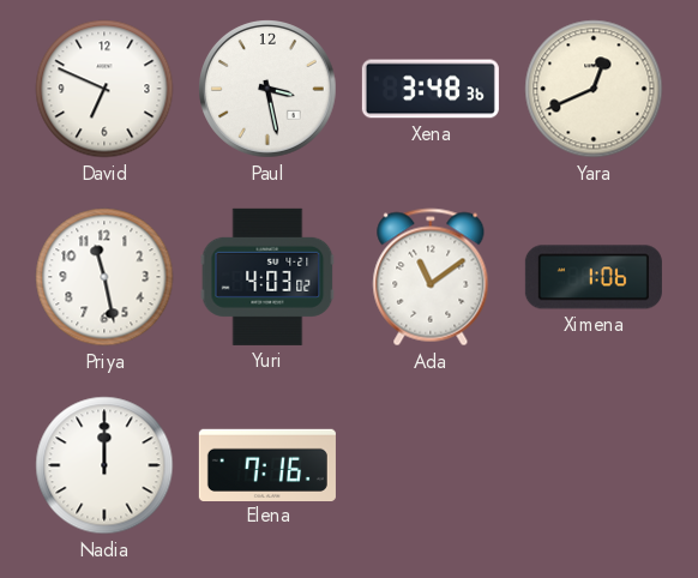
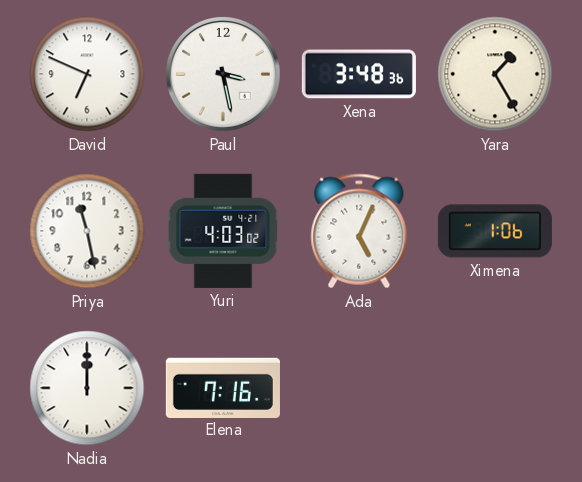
Yara: 12:41 -> 1:25 (495, 74)
Ada: 11:09 -> 5:04 (359, 231)
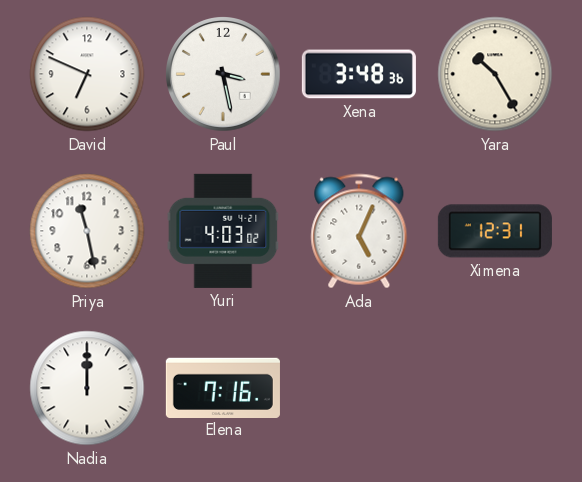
Yara: 1:25 -> 10:25 (495, 74)
Ximena: 1:06 -> 12:31 (495, 231)
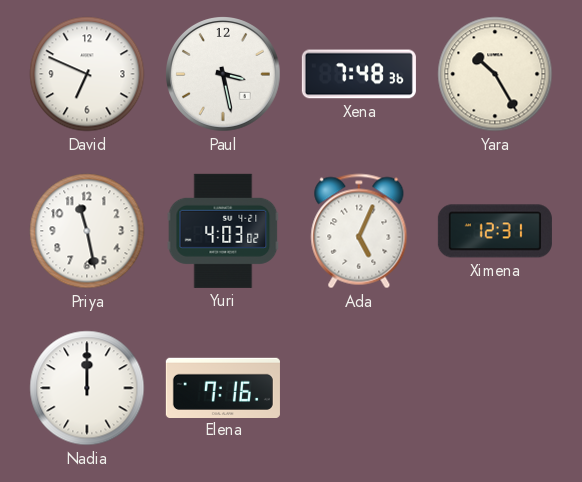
Xena: 3:48 -> 7:48 (359, 74)
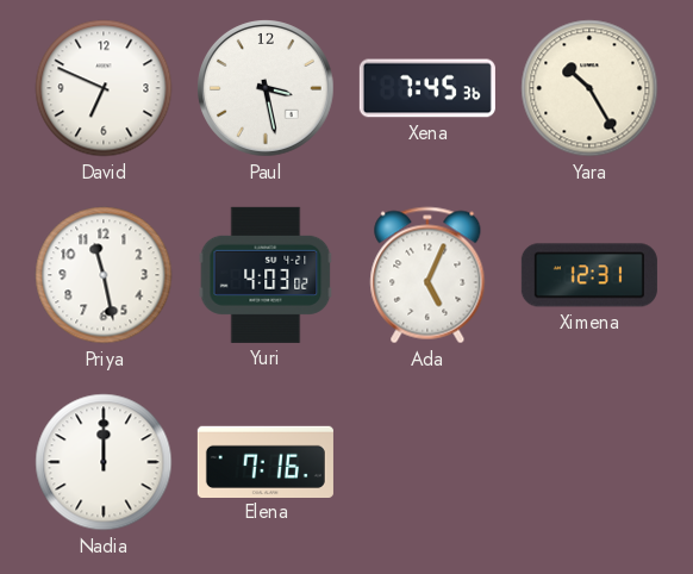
Xena: 7:48 -> 7:45 (427, 88)
